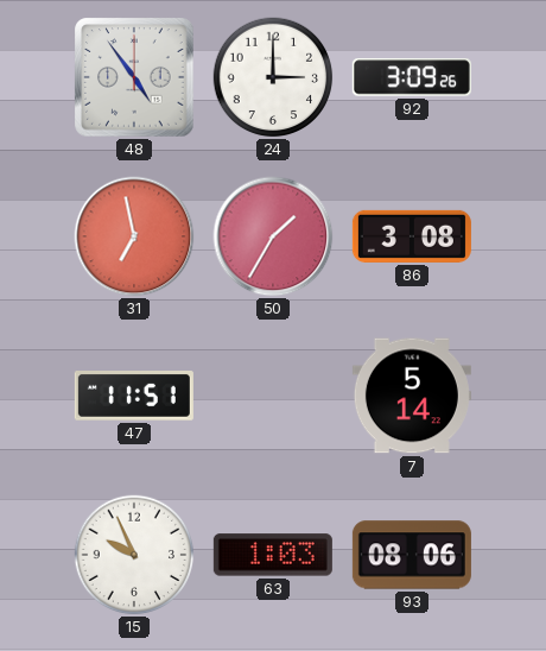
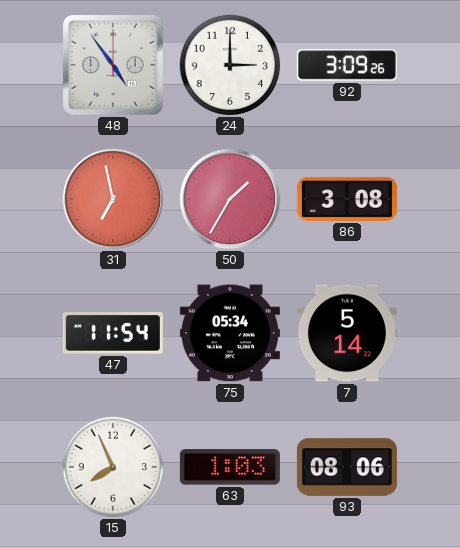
47: 11:51 -> 11:54 (113, 334)
75: none -> 05:34 (230, 333)
15: 9:56 -> 7:56 (113, 467)
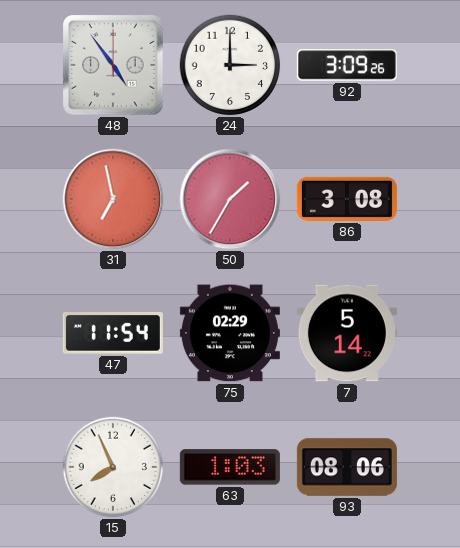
75: 05:34 -> 02:29 (230, 333)
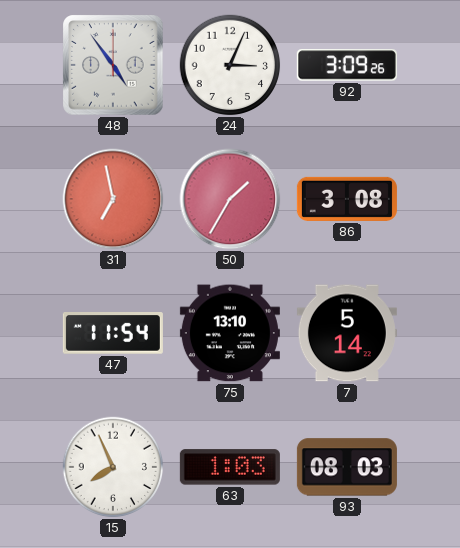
24: 3:00 -> 3:04 (230, 65)
75: 02:29 -> 13:10 (230, 333)
93: 08:06 -> 08:03 (347, 467)
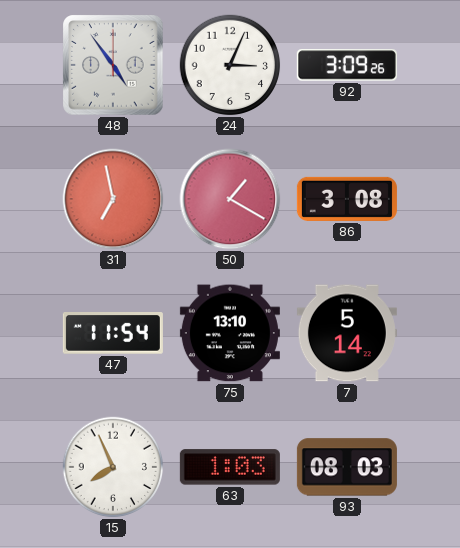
50: 1:35 -> 1:20 (230, 199)
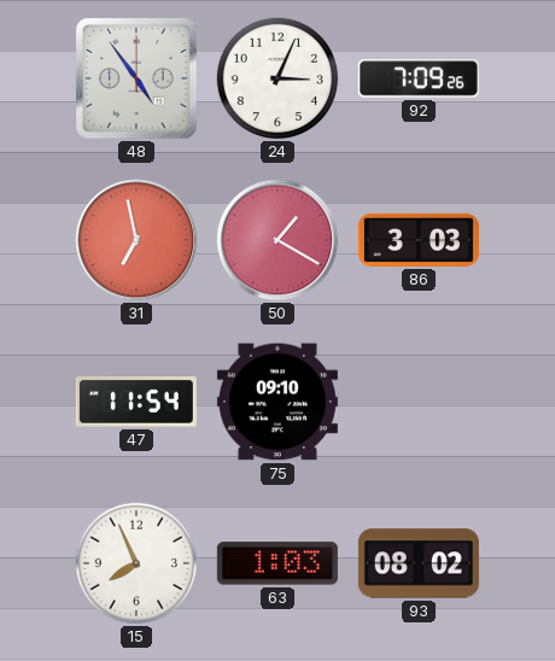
92: 3:09 -> 7:09 (419, 78)
86: 3:08 -> 3:03 (419, 240)
75: 13:10 -> 09:10 (277, 402)
7: 5:14 -> none (347, 333)
93: 08:03 -> 08:02 (419, 563)
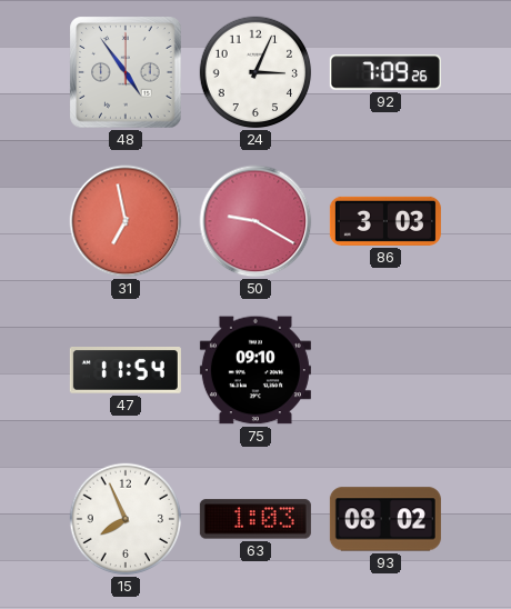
50: 1:20 -> 9:20 (255, 221)
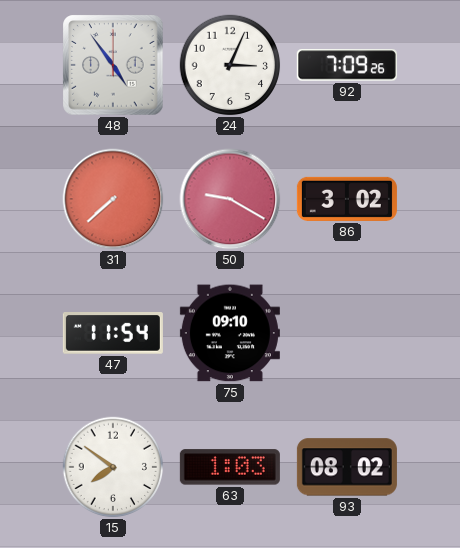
31: 6:58 -> 7:38 (113, 199)
86: 3:03 -> 3:02 (347, 199)
15: 7:56 -> 7:51 (113, 467)
